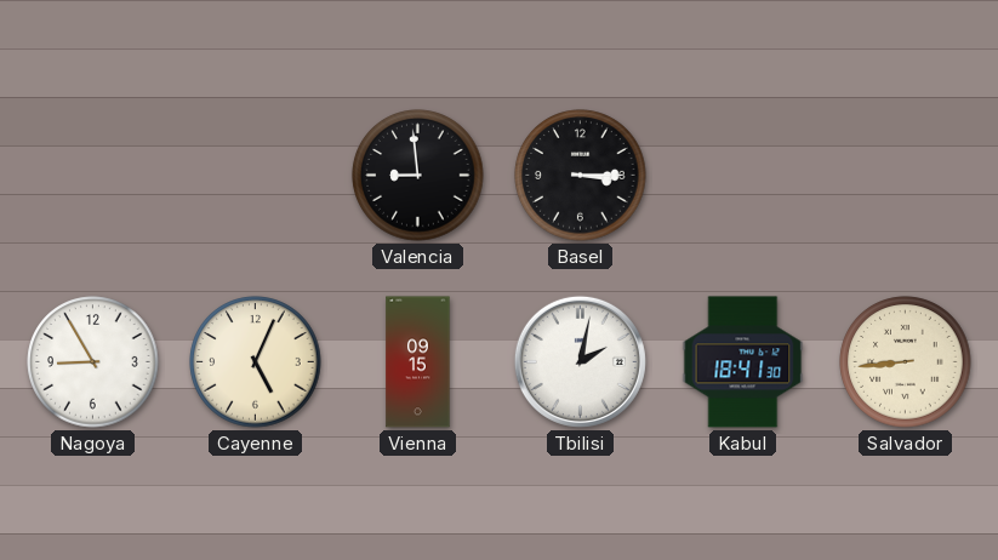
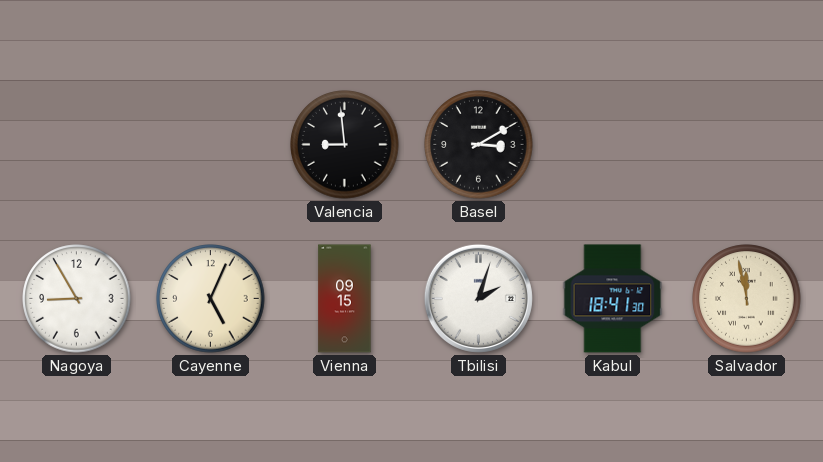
Basel: 3:15 -> 3:10 (479, 145)
Tbilisi: 2:02 -> 2:03 (478, 298)
Salvador: 8:44 -> 11:58 (747, 299)
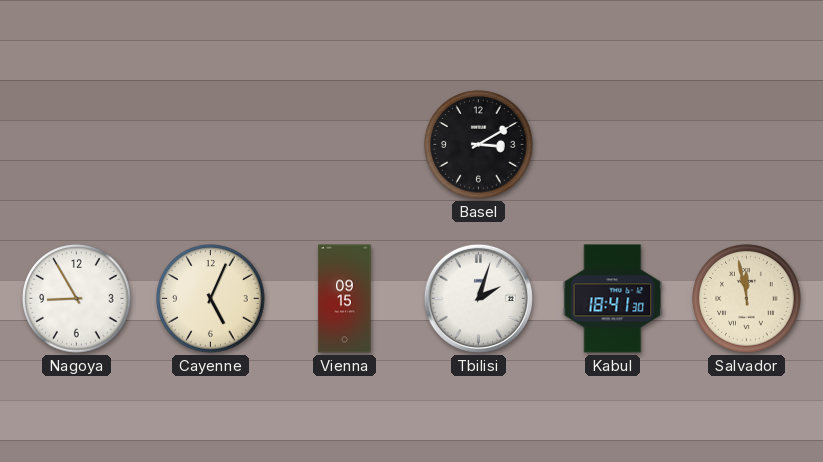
Valencia: 8:59 -> none (345, 145)
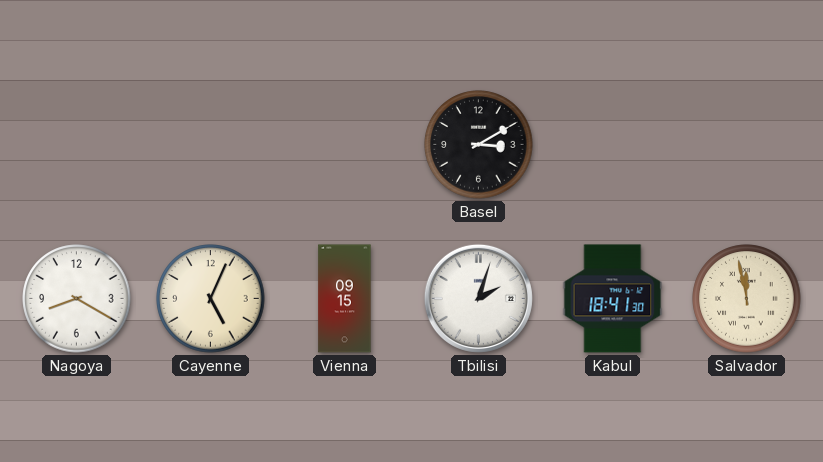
Nagoya: 8:55 -> 8:20 (77, 299)
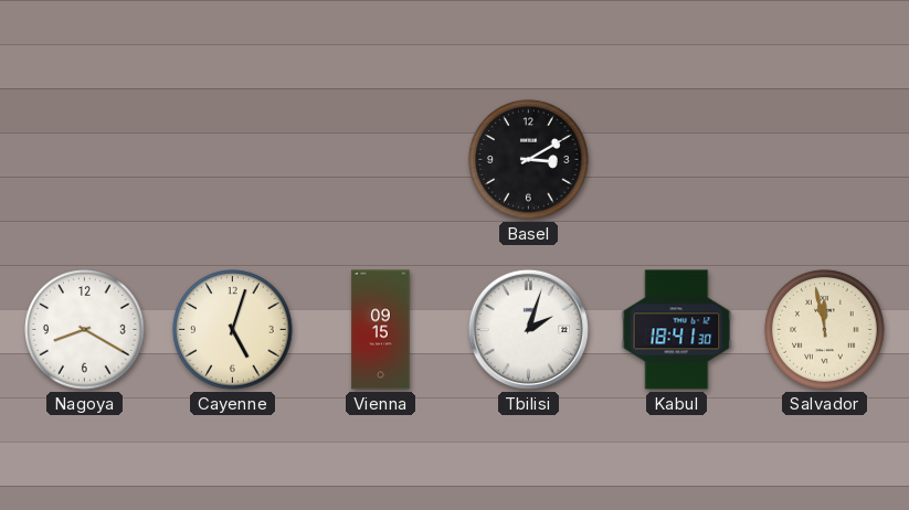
Cayenne: 5:04 -> 5:03 (233, 330)
